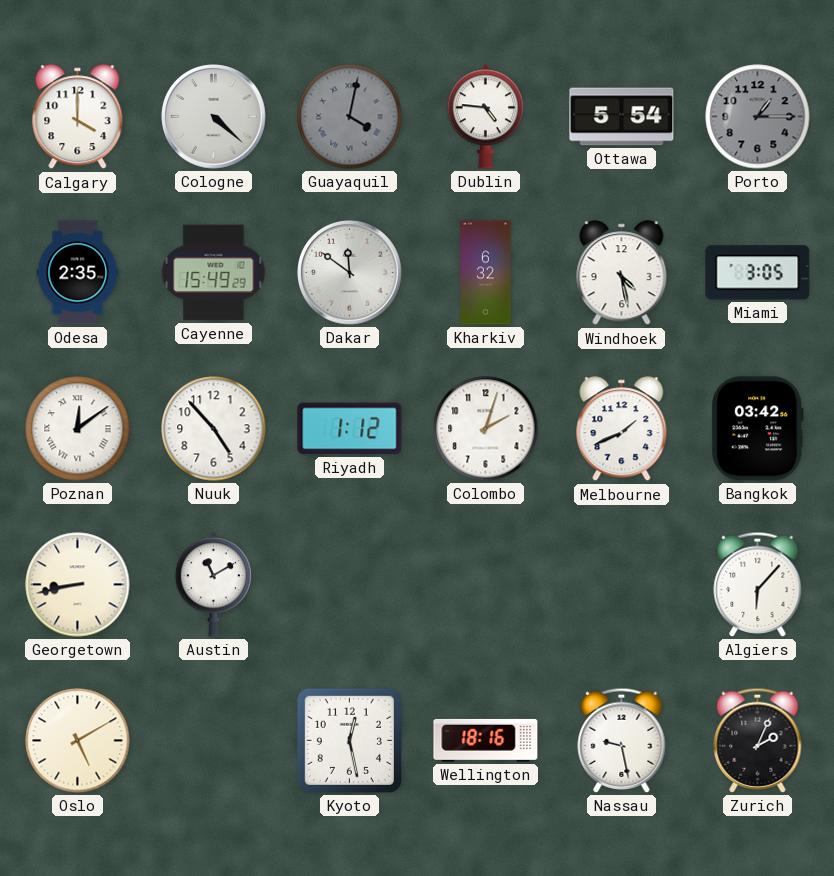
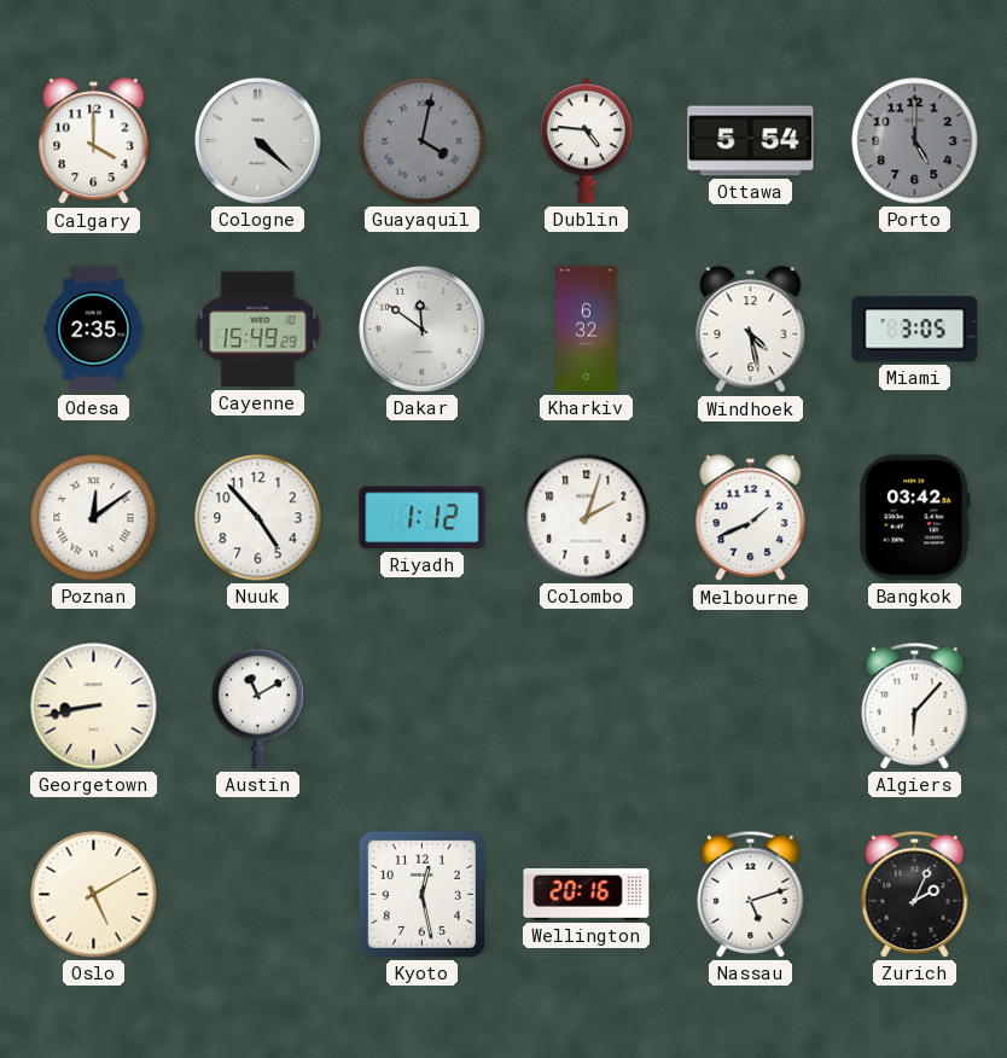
Porto: 1:15 -> 5:00 (915, 141)
Wellington: 18:16 -> 20:16 (587, 894)
Nassau: 9:28 -> 5:12 (751, 894)
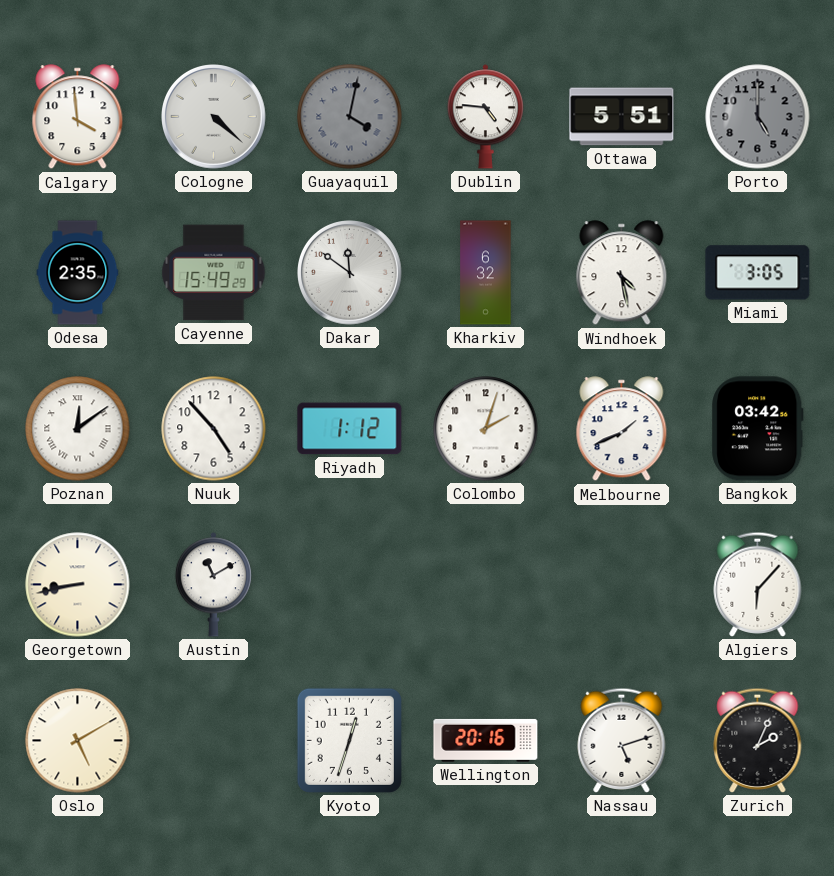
Calgary: 4:00 -> 3:59 (78, 117)
Ottawa: 5:54 -> 5:51 (622, 117)
Kyoto: 12:28 -> 12:33 (349, 740)
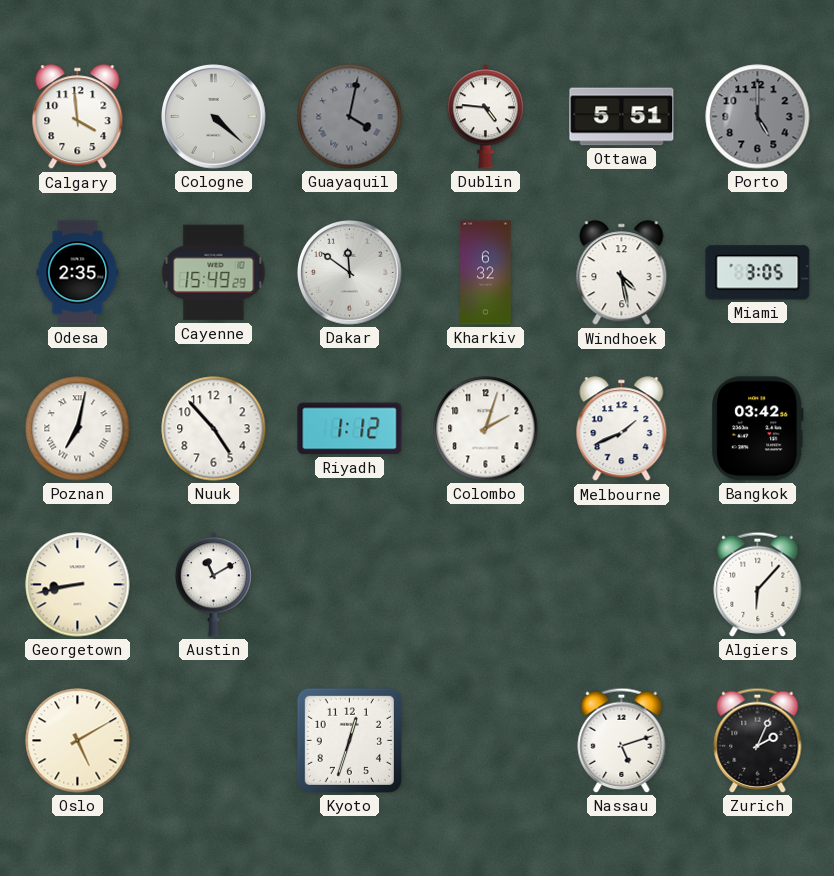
Poznan: 12:09 -> 7:02 (78, 429)
Wellington: 20:16 -> none (486, 740)
